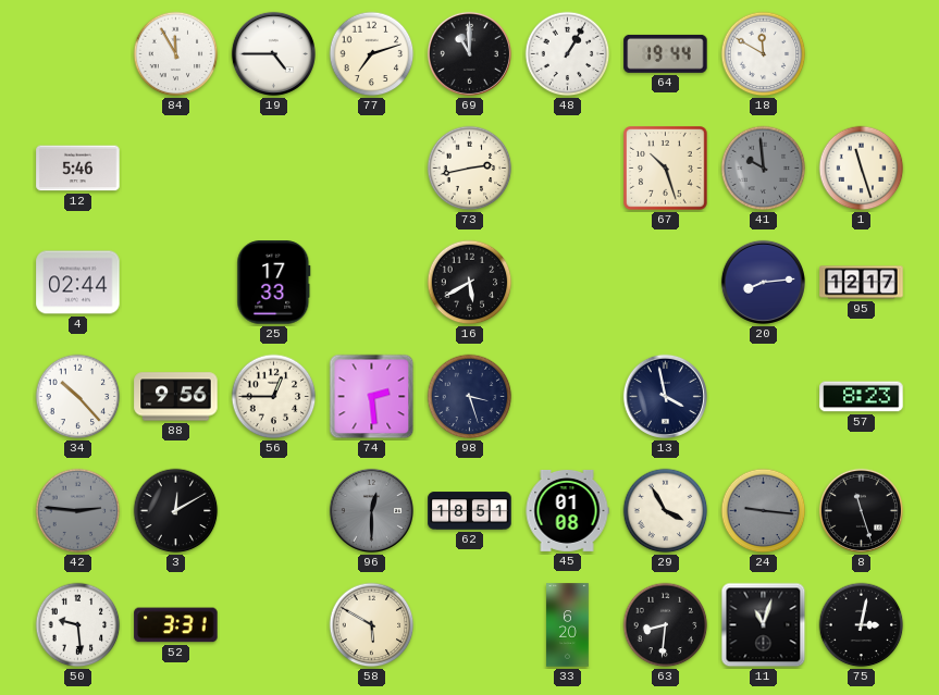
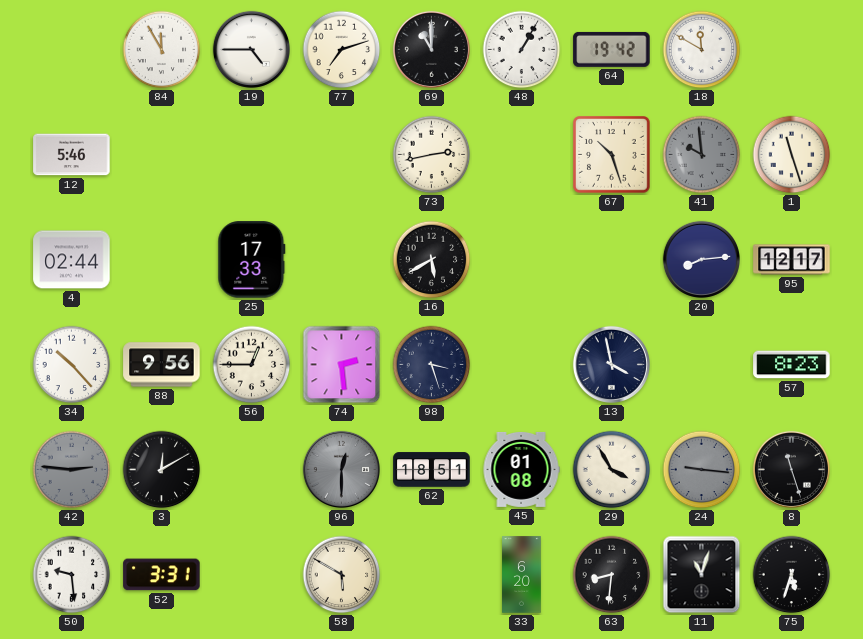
64: 19:44 -> 19:42 (612, 49)
75: 3:02 -> 5:33 (792, 575)
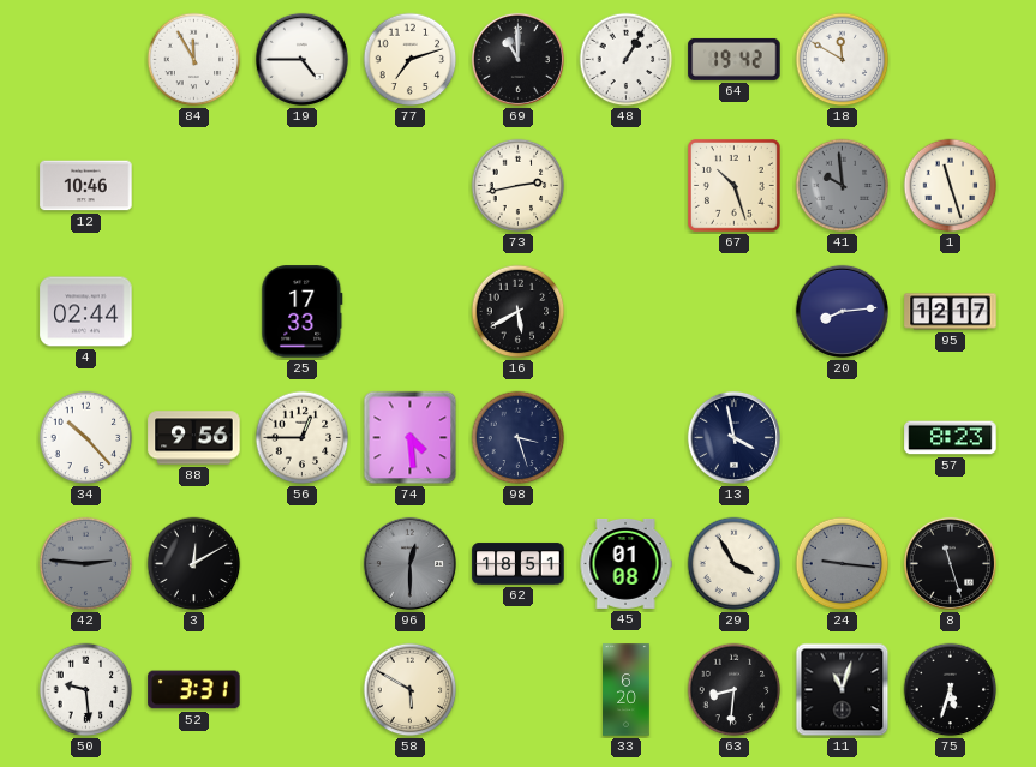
12: 5:46 -> 10:46 (86, 186)
74: 2:29 -> 4:29 (411, 438)
